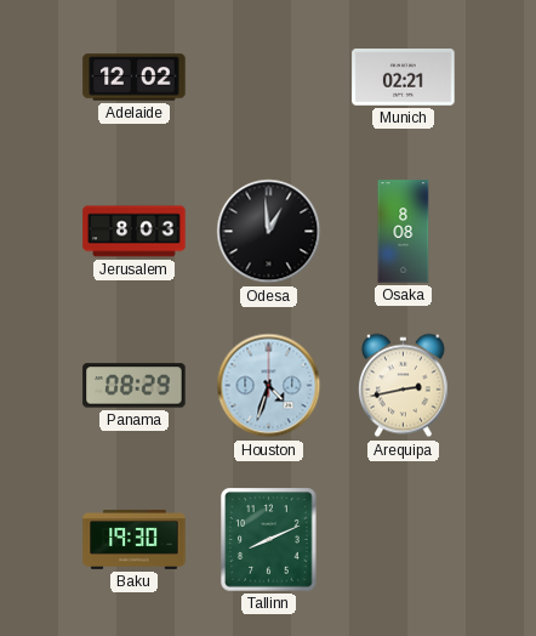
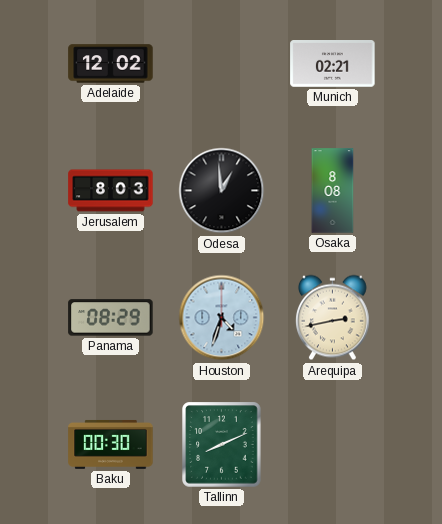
Baku: 19:30 -> 00:30 (111, 444)
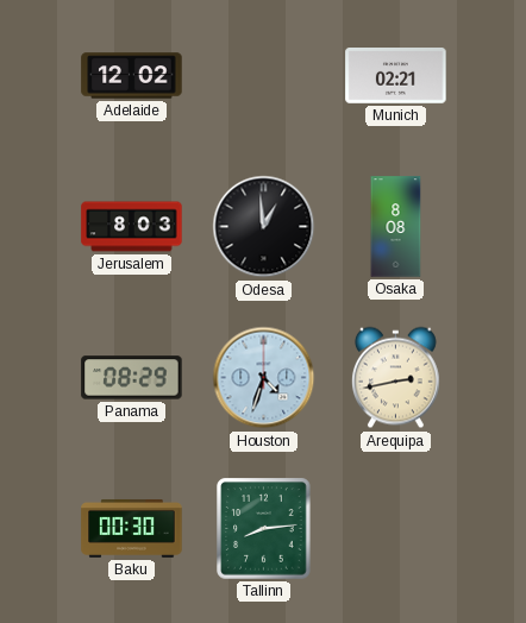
Tallinn: 8:11 -> 8:14 (264, 529)
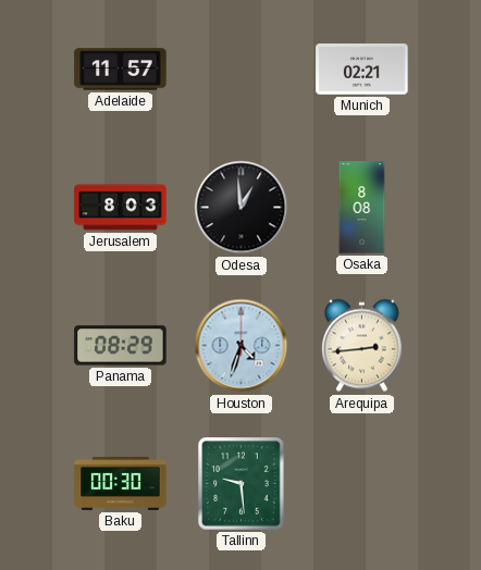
Adelaide: 12:02 -> 11:57 (121, 70)
Arequipa: 2:43 -> 2:44 (361, 346)
Tallinn: 8:14 -> 9:29 (242, 484)
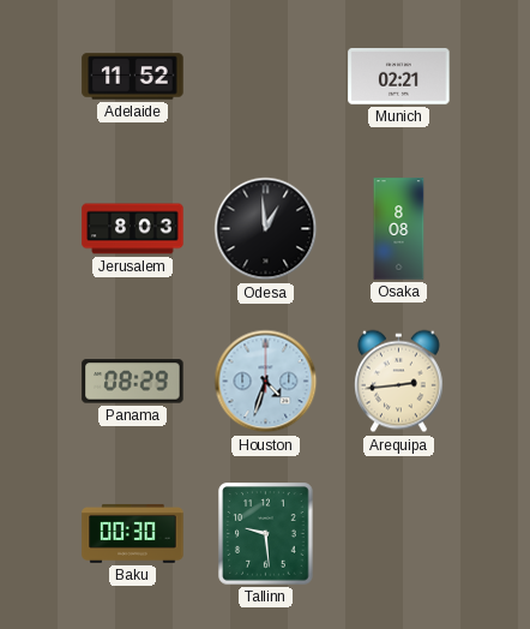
Adelaide: 11:57 -> 11:52 (133, 77)
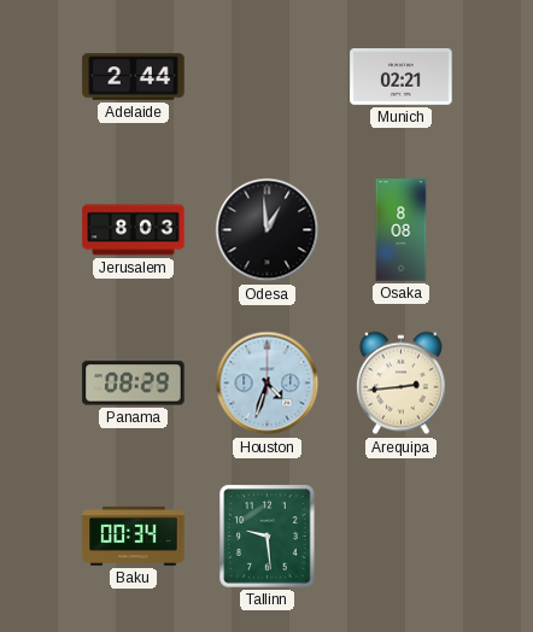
Adelaide: 11:52 -> 2:44 (134, 77)
Baku: 00:30 -> 00:34 (134, 536)
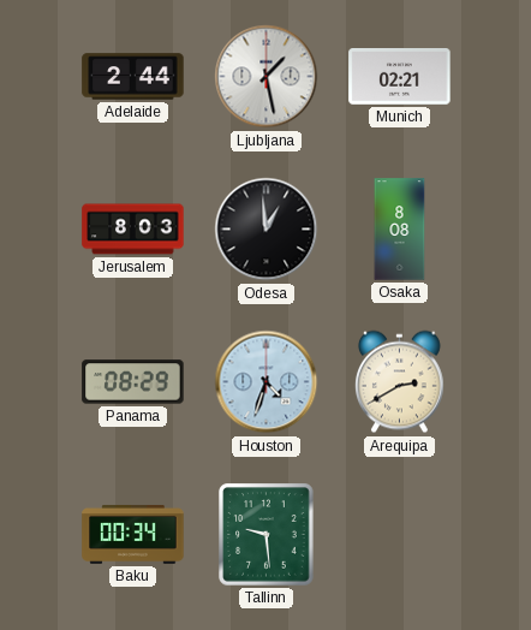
Ljubljana: none -> 1:28 (267, 77)
Arequipa: 2:44 -> 2:40 (399, 382)
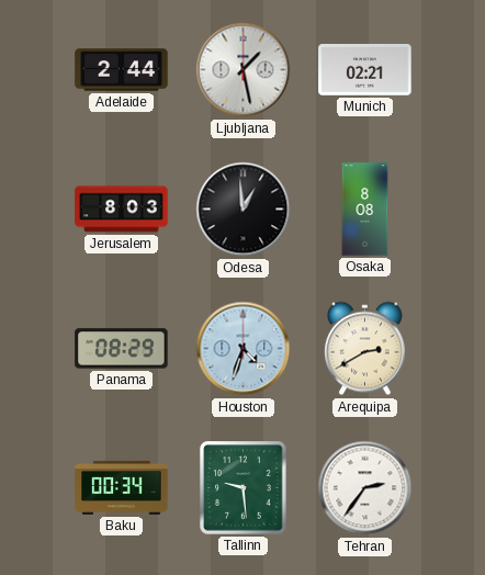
Tehran: none -> 2:36 (365, 488)
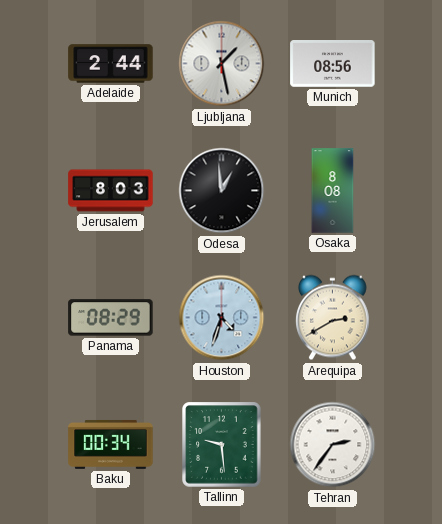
Munich: 02:21 -> 08:56 (333, 64)
